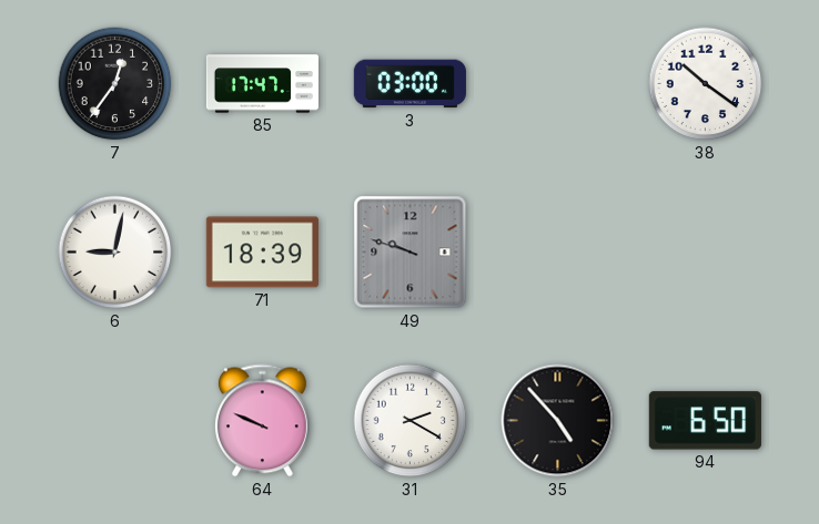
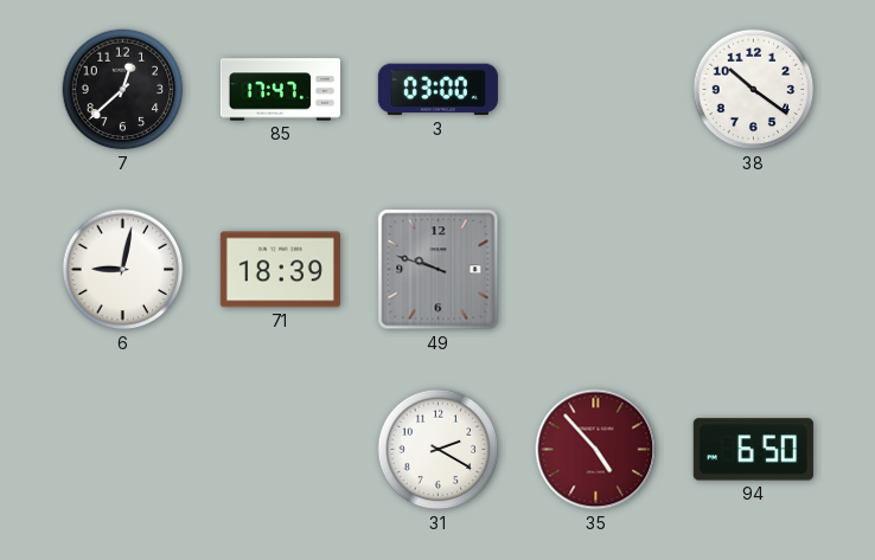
7: 12:36 -> 12:38 (123, 90)
64: 9:49 -> none (262, 421)
35 dial: black -> burgundy (596, 450)
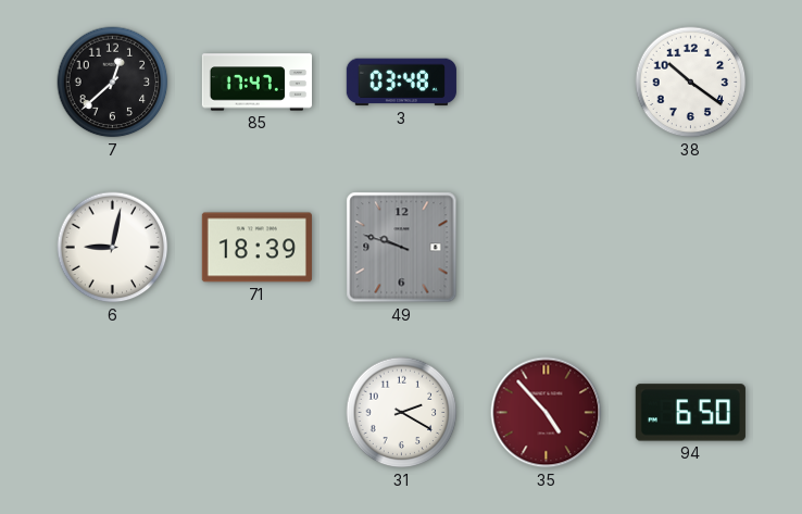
3: 03:00 -> 03:48 (401, 83)
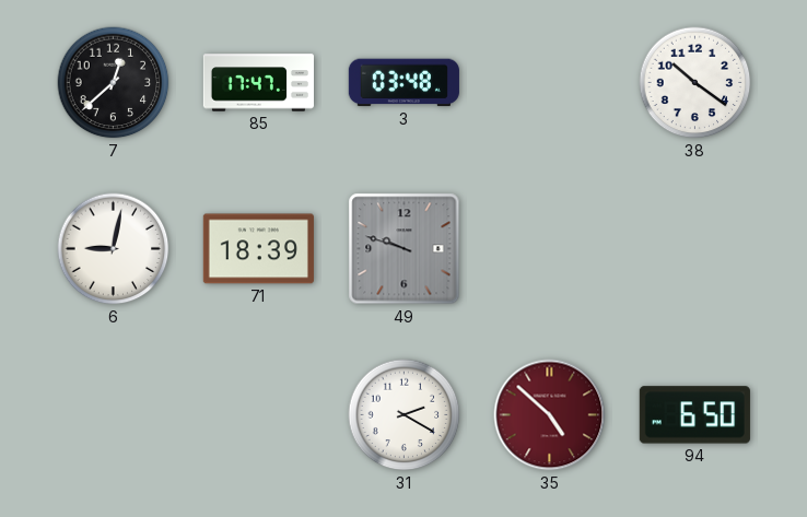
35: 4:53 -> 4:52 (550, 415)
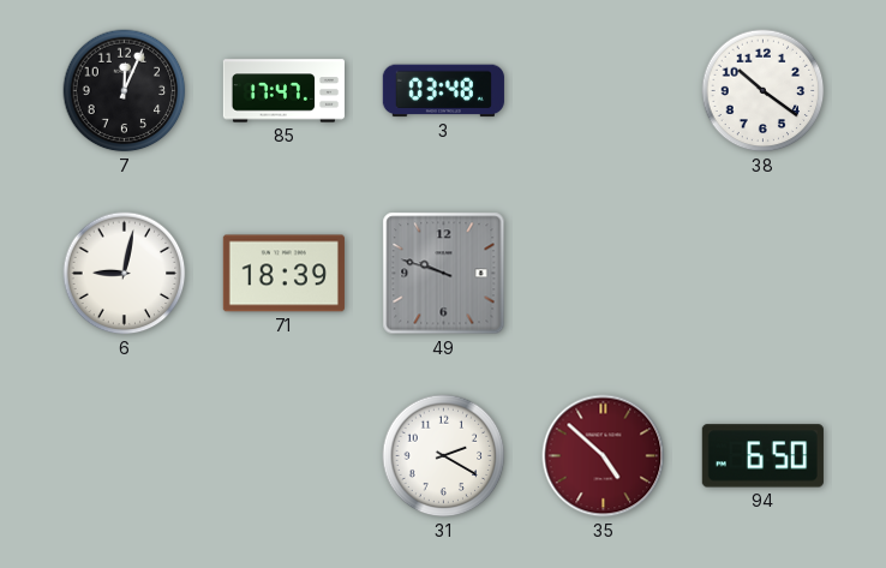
7: 12:38 -> 12:04 (125, 91)
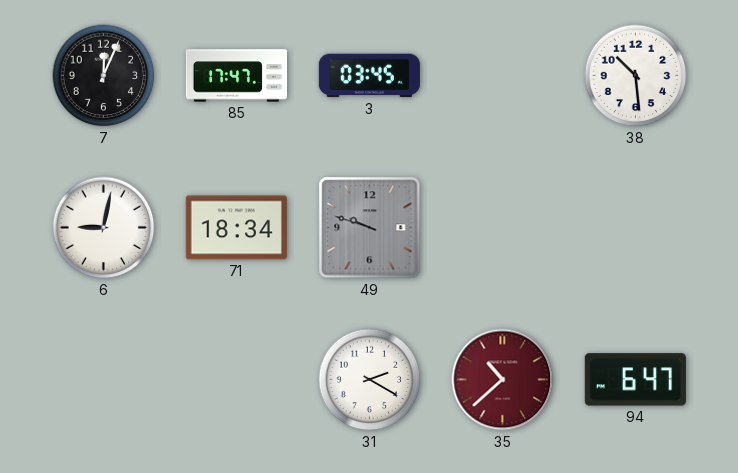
3: 03:48 -> 03:45 (369, 76)
38: 10:21 -> 10:29 (636, 76)
71: 18:39 -> 18:34 (236, 228)
35: 4:52 -> 10:38 (503, 380)
94: 6:50 -> 6:47 (635, 380)
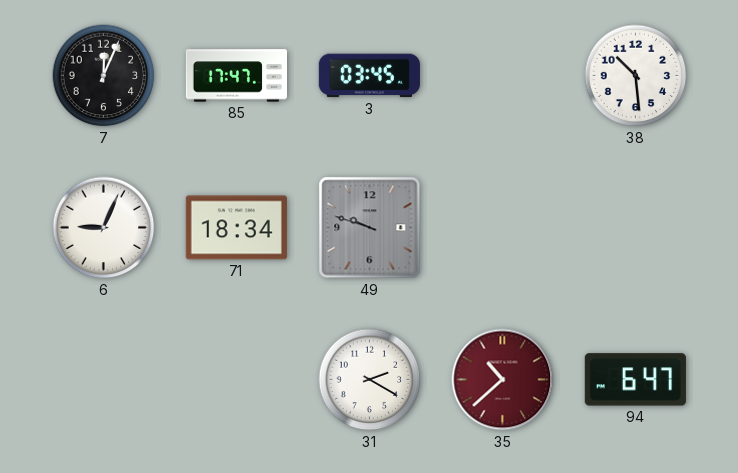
6: 9:02 -> 9:04 (104, 228)
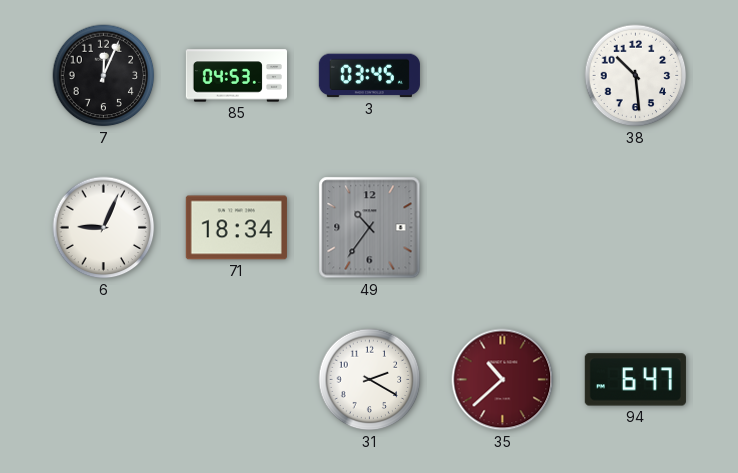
85: 17:47 -> 04:53 (236, 76)
49: 9:48 -> 10:36 (370, 228)
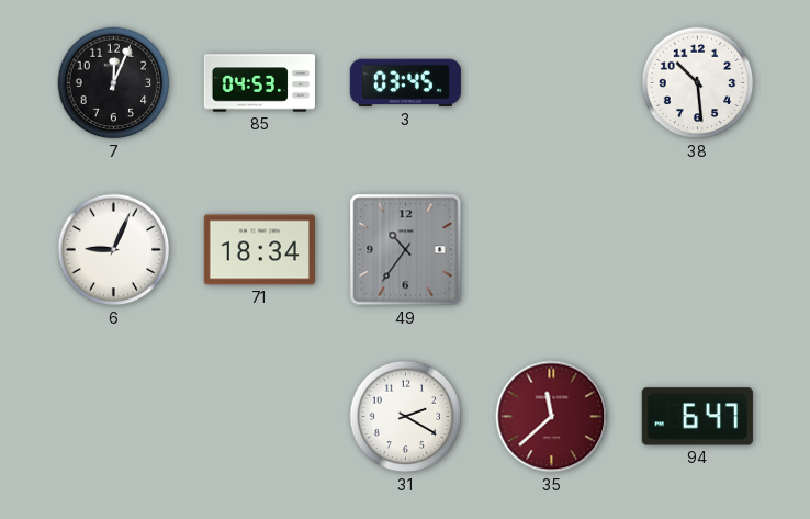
35: 10:38 -> 11:38 (552, 417)
